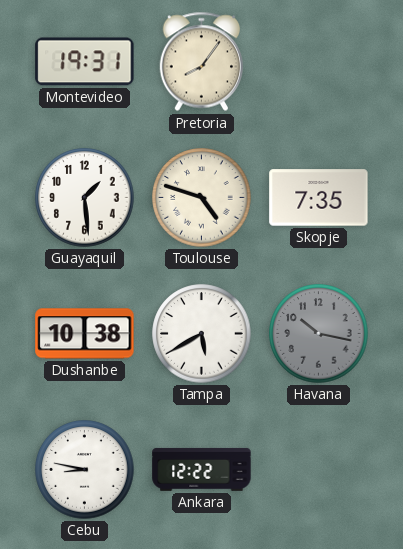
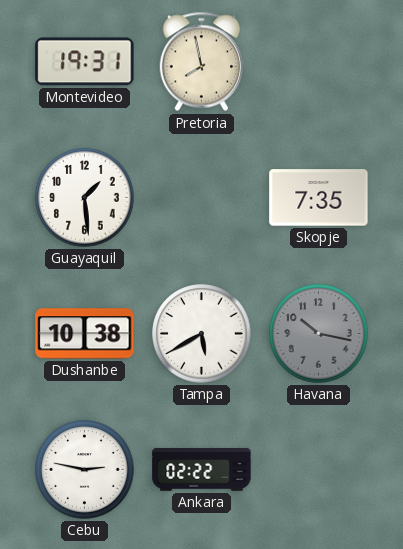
Pretoria: 8:06 -> 7:58 (202, 62)
Toulouse: 4:48 -> none (202, 198)
Cebu: 8:47 -> 2:47 (85, 470)
Ankara: 12:22 -> 02:22 (202, 469)
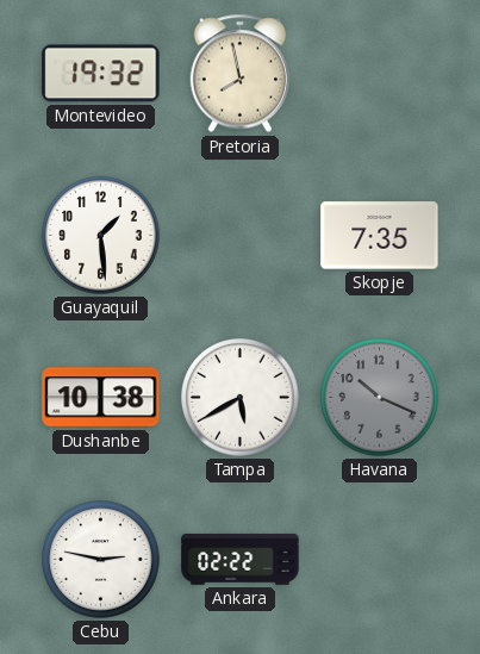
Montevideo: 19:31 -> 19:32 (101, 74)
Havana: 10:17 -> 10:19 (380, 398)
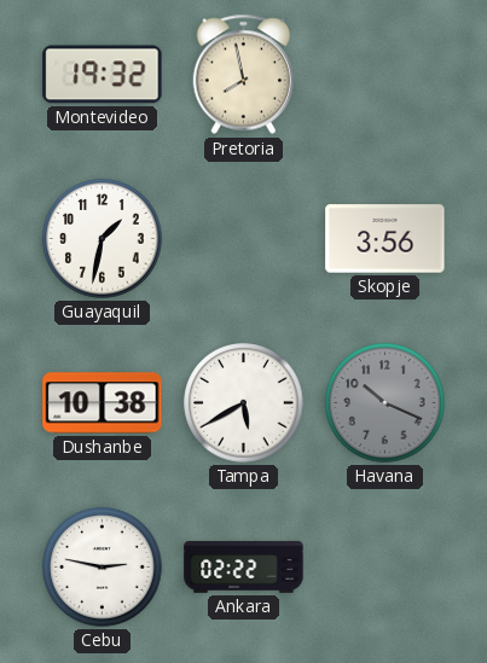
Guayaquil: 1:29 -> 1:32 (103, 239)
Skopje: 7:35 -> 3:56 (385, 239)
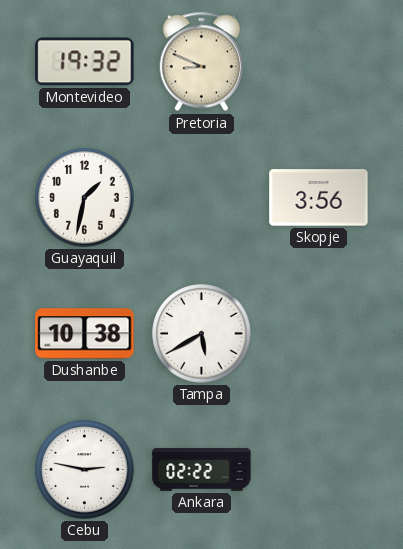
Pretoria: 7:58 -> 8:49 (202, 62)
Havana: 10:19 -> none (385, 403)
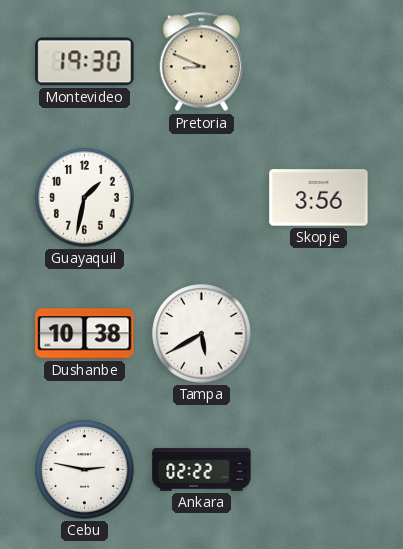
Montevideo: 19:32 -> 19:30 (85, 62)
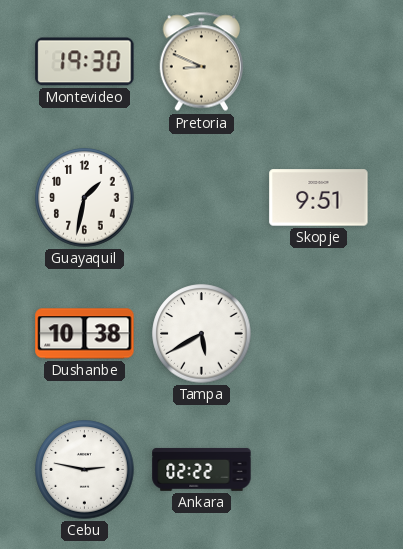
Skopje: 3:56 -> 9:51 (319, 198)
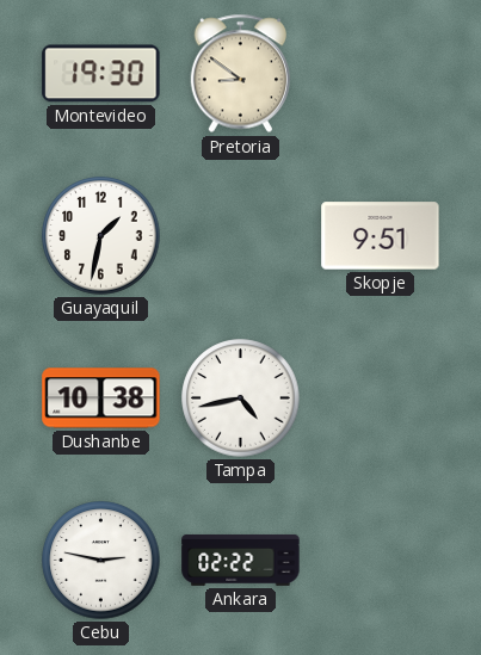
Pretoria: 8:49 -> 8:51 (241, 74)
Tampa: 5:40 -> 4:43 (241, 398)
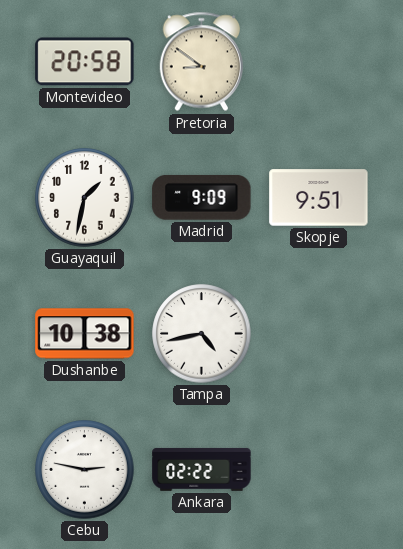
Montevideo: 19:30 -> 20:58 (85, 62)
Madrid: none -> 9:09 (202, 197)
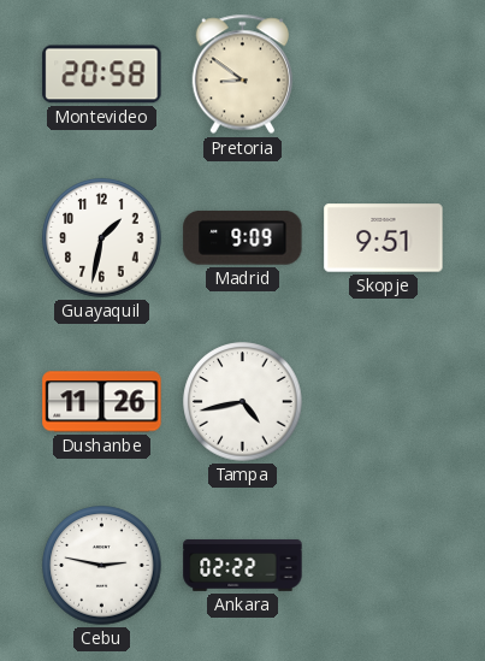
Dushanbe: 10:38 -> 11:26 (102, 402)
